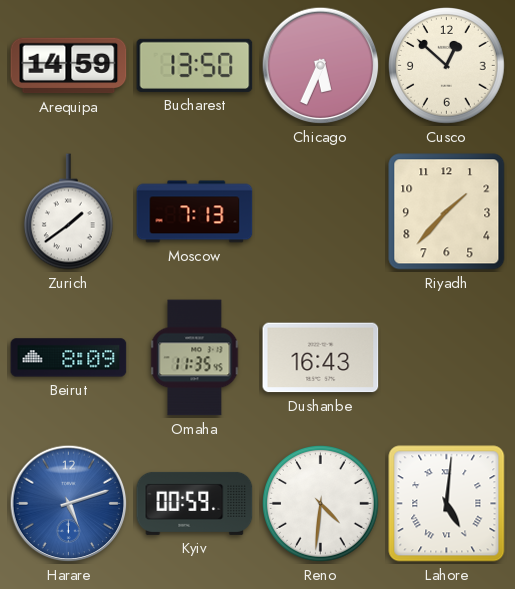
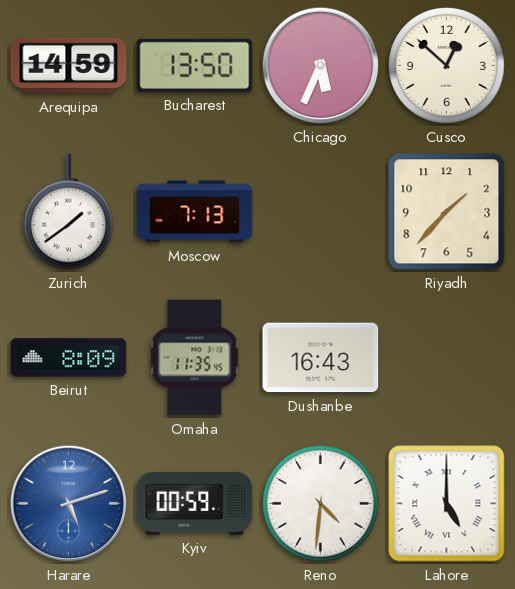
Lahore: 5:01 -> 5:00 (447, 504)
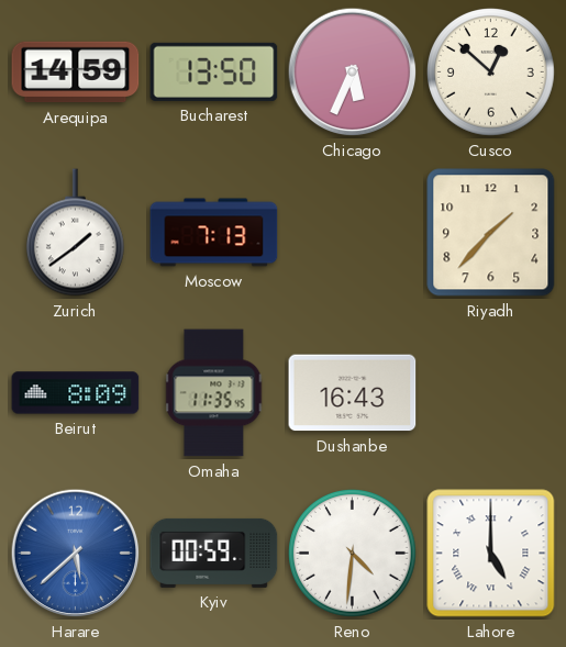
Harare: 5:12 -> 5:38 (76, 554)
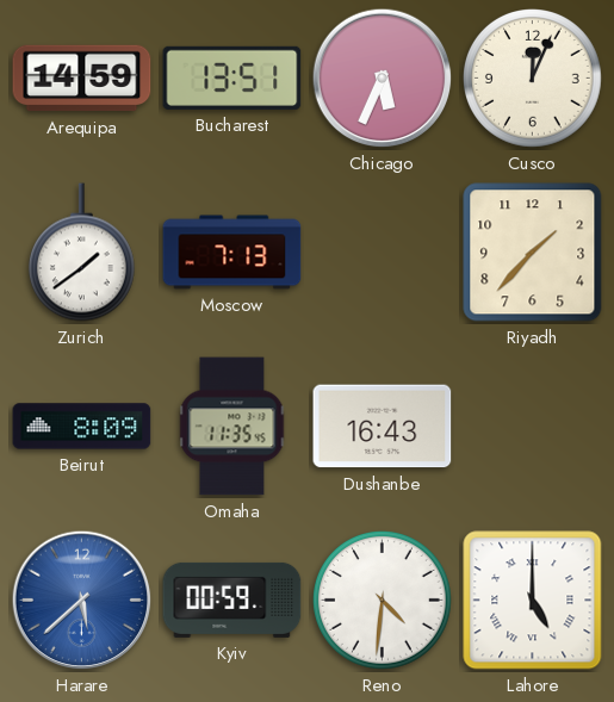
Bucharest: 13:50 -> 13:51 (232, 77)
Cusco: 12:52 -> 12:04 (533, 79)
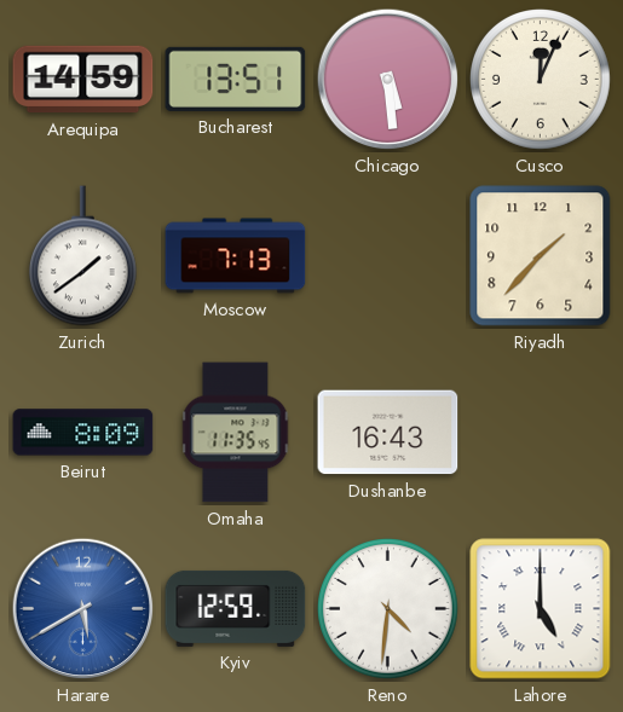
Chicago: 5:34 -> 5:29 (388, 80)
Harare: 5:38 -> 5:40 (83, 609)
Kyiv: 00:59 -> 12:59 (236, 608)
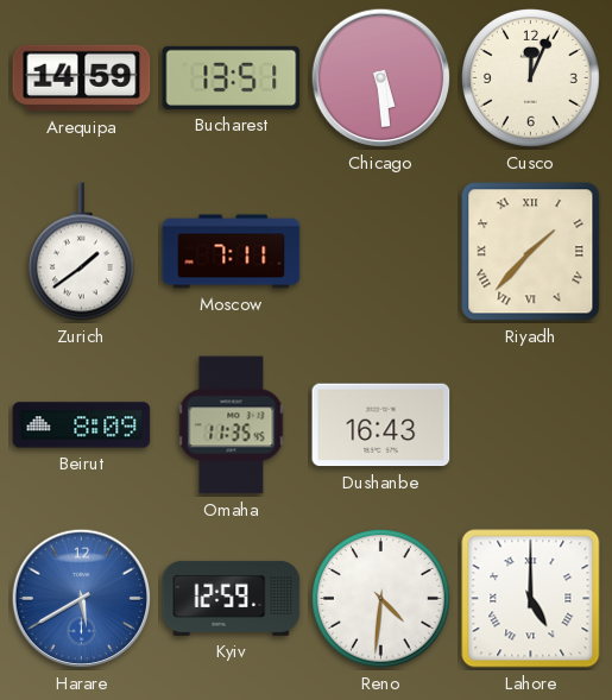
Moscow: 7:13 -> 7:11 (232, 252)
Riyadh numerals: Arabic -> Roman (531, 252)
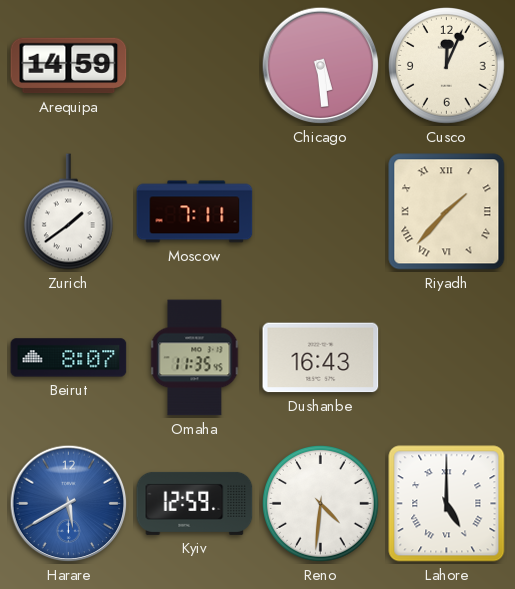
Bucharest: 13:51 -> none (232, 77)
Beirut: 8:09 -> 8:07 (69, 358)
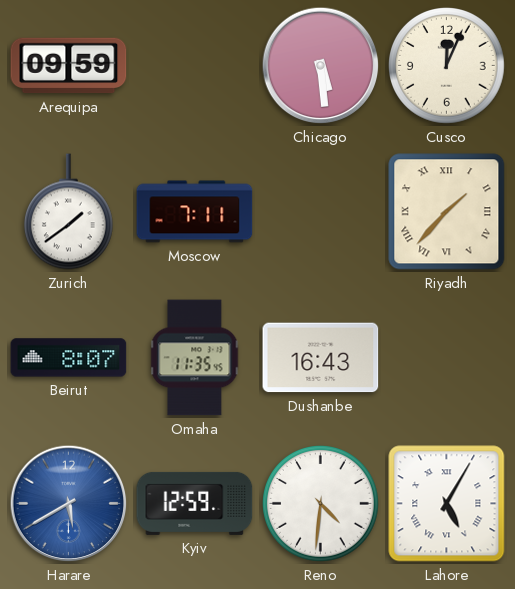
Arequipa: 14:59 -> 09:59 (69, 66)
Lahore: 5:00 -> 5:05 (447, 504)
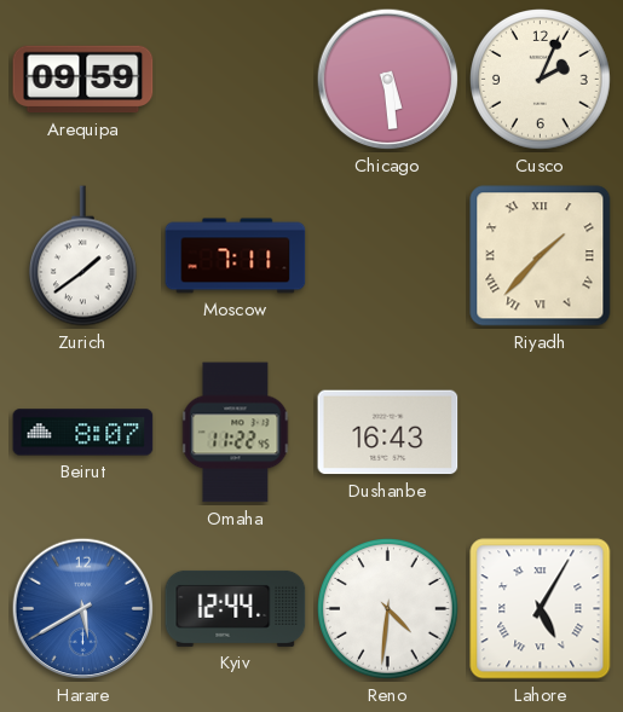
Cusco: 12:04 -> 2:04 (541, 80)
Omaha: 11:35 -> 11:22 (236, 433)
Kyiv: 12:59 -> 12:44 (236, 608)
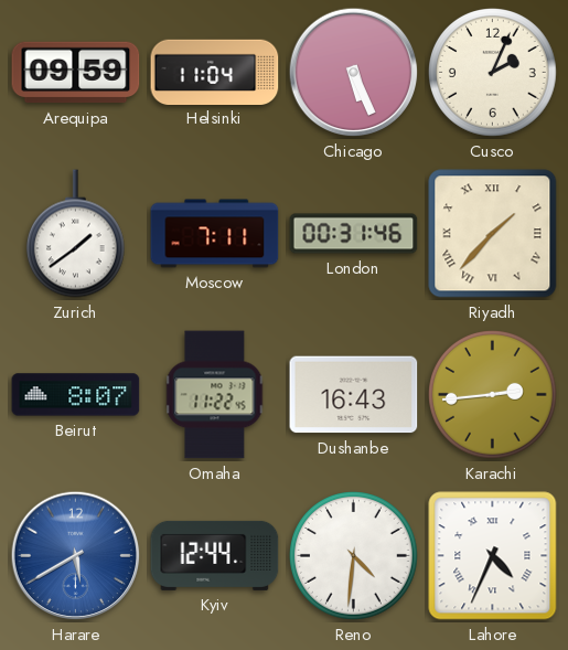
Helsinki: none -> 11:04 (215, 72)
Chicago: 5:29 -> 5:26 (354, 73)
London: none -> 00:31 (354, 234)
Karachi: none -> 2:44 (493, 395)
Lahore: 5:05 -> 4:34 (493, 556)
